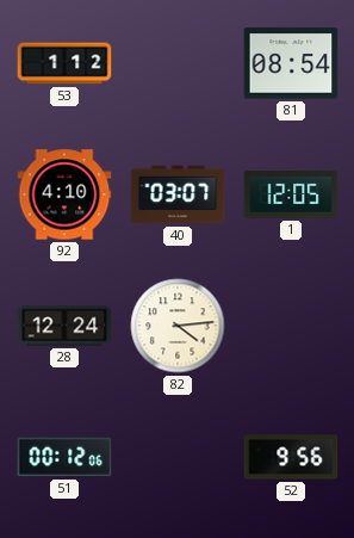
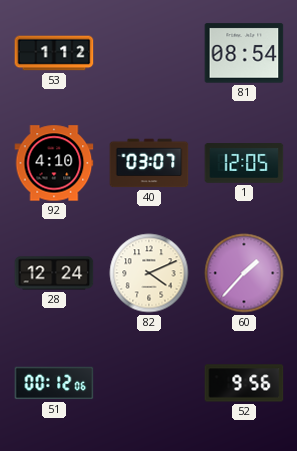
82: 4:14 -> 4:11 (149, 273)
60: none -> 1:37 (244, 273)
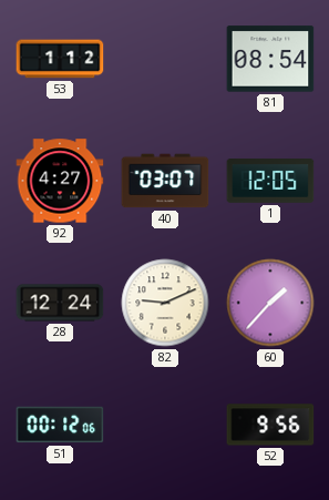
92: 4:10 -> 4:27 (60, 181)
82: 4:11 -> 9:11 (165, 303)
